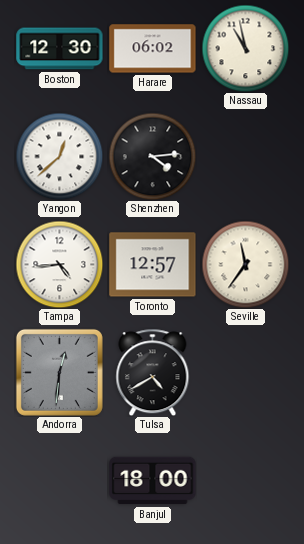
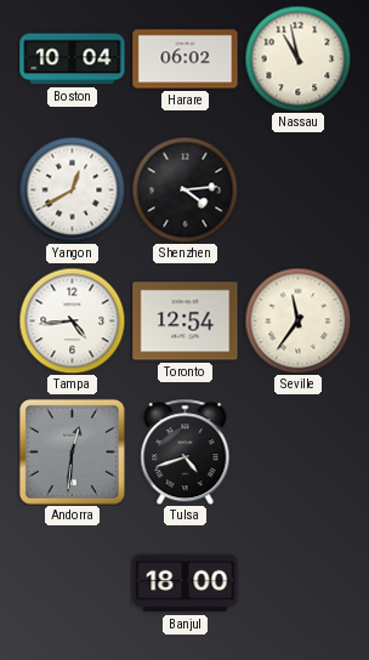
Boston: 12:30 -> 10:04 (73, 59)
Yangon: 12:38 -> 12:40 (72, 189)
Toronto: 12:57 -> 12:54 (186, 322)
Tulsa: 4:40 -> 4:42 (186, 451)
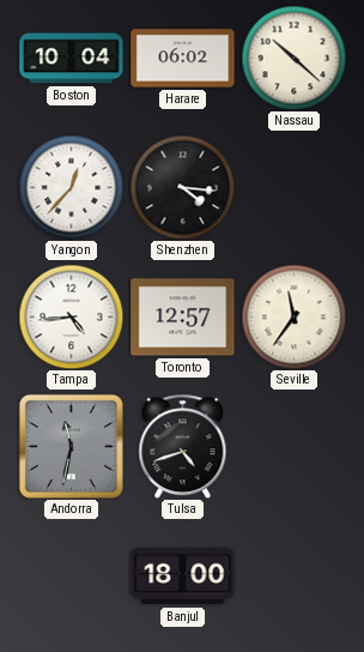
Nassau: 10:58 -> 10:22 (293, 58)
Yangon: 12:40 -> 12:37 (71, 187)
Shenzhen: 4:14 -> 4:16 (182, 187)
Toronto: 12:54 -> 12:57 (183, 318)
Andorra: 12:31 -> 11:32 (71, 446)
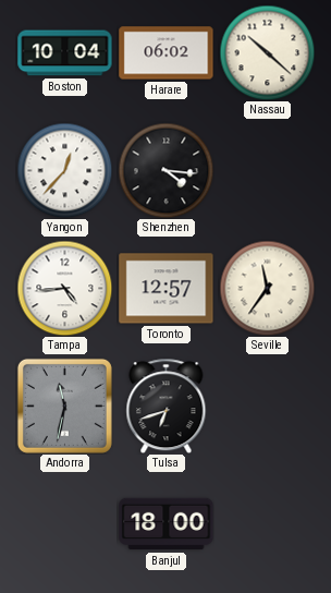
Tulsa: 4:42 -> 6:42 (167, 406)
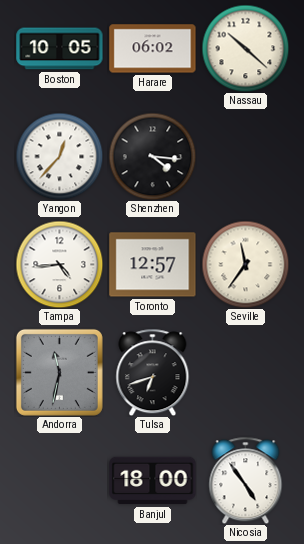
Boston: 10:04 -> 10:05 (60, 49)
Nicosia: none -> 4:54 (246, 480)
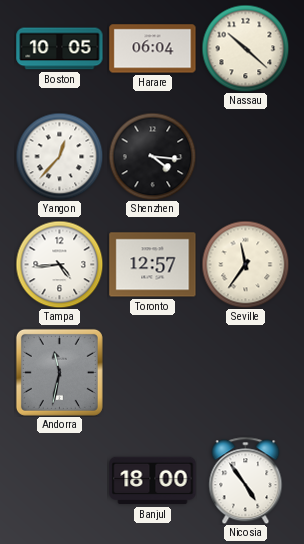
Harare: 06:02 -> 06:04 (153, 49)
Tulsa: 6:42 -> none (153, 372)
